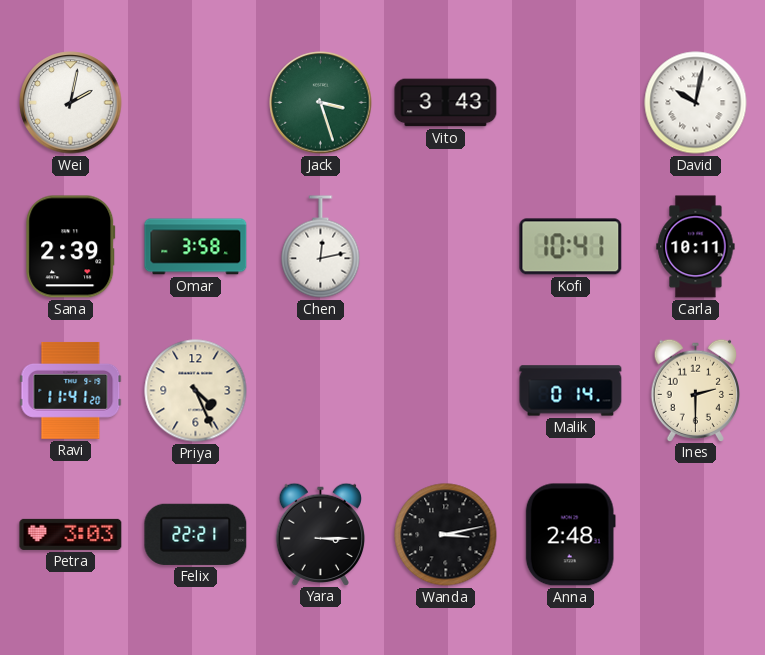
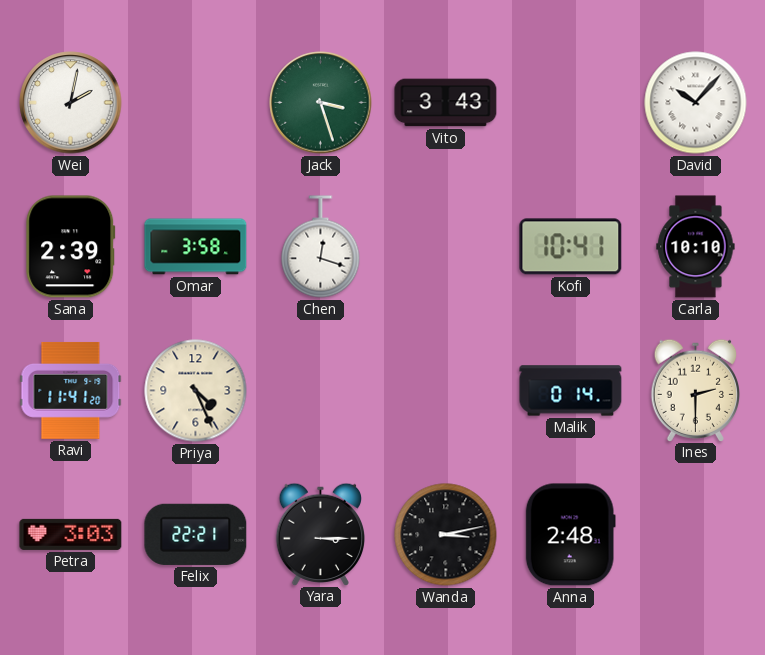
David: 10:02 -> 10:07 (696, 103)
Chen: 12:13 -> 12:18 (321, 247)
Carla: 10:11 -> 10:10 (696, 247)
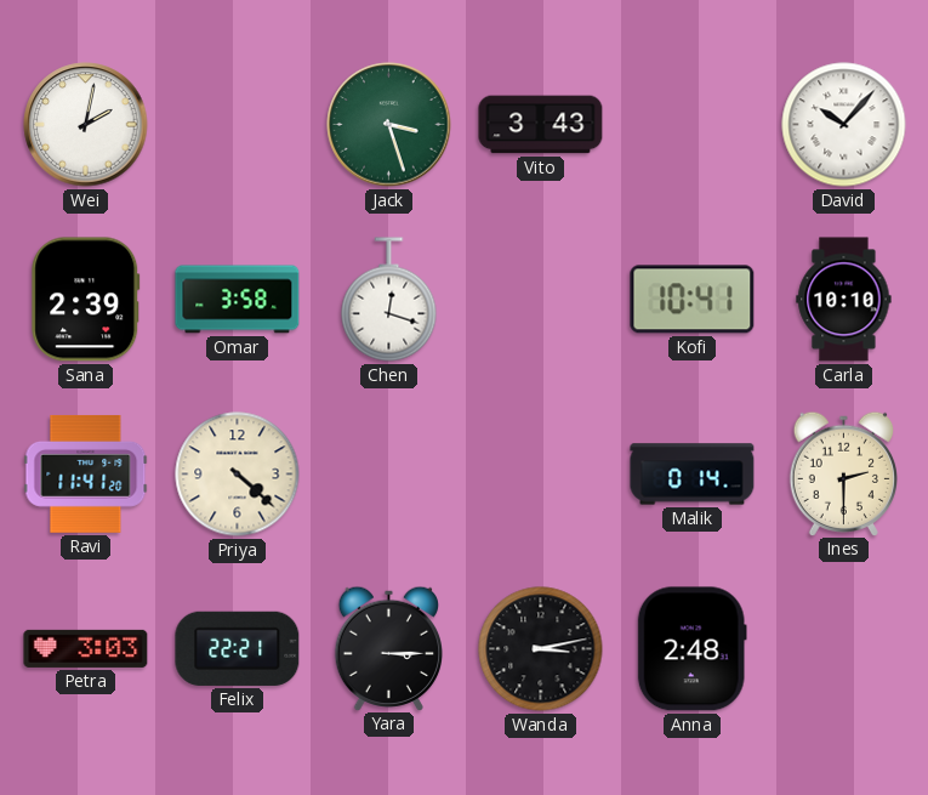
Priya: 4:26 -> 4:22 (238, 475)
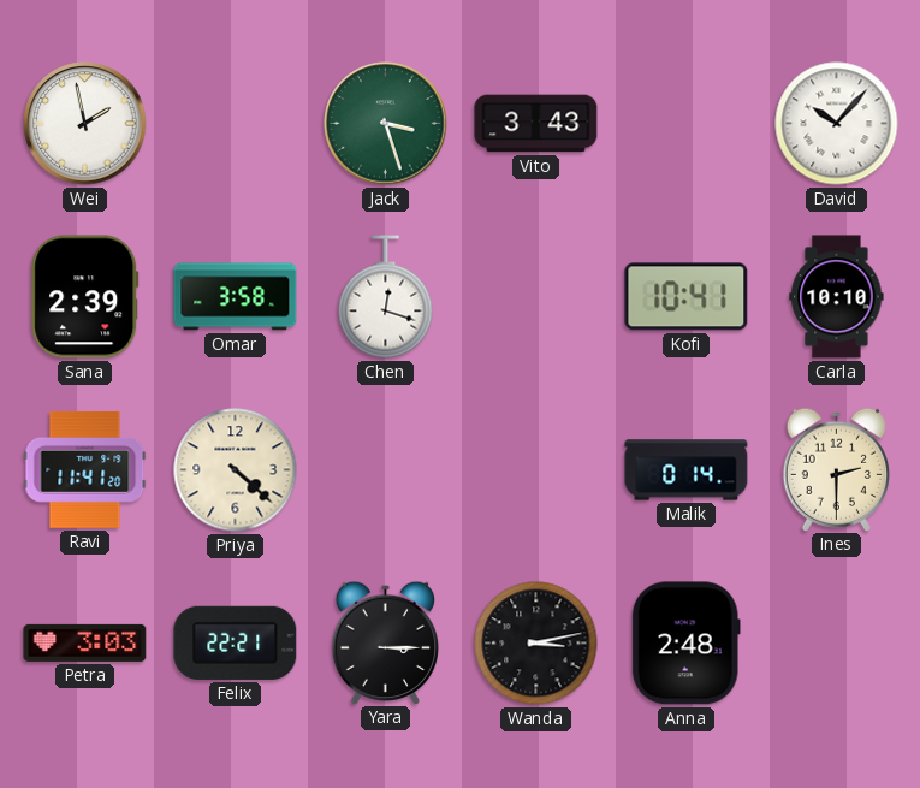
Wei: 2:02 -> 1:58 (85, 124)
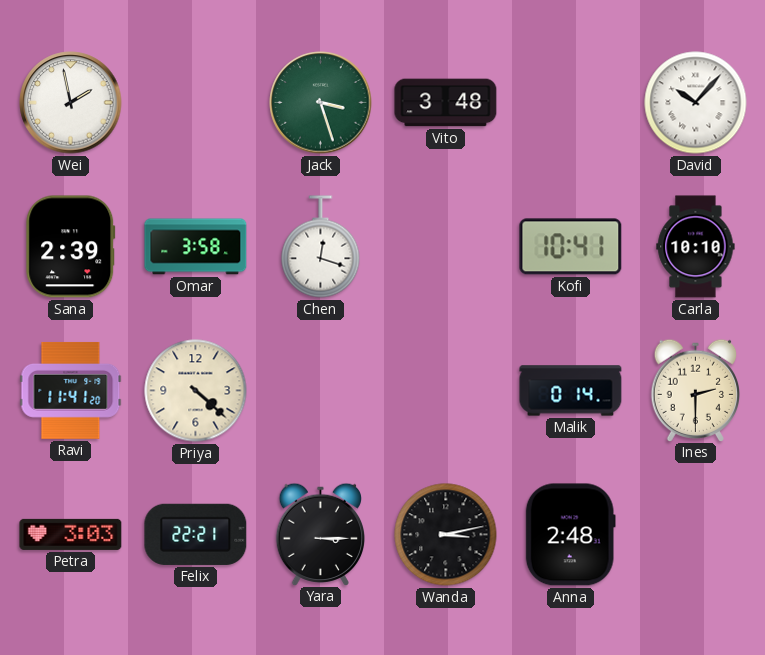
Vito: 3:43 -> 3:48 (446, 103)
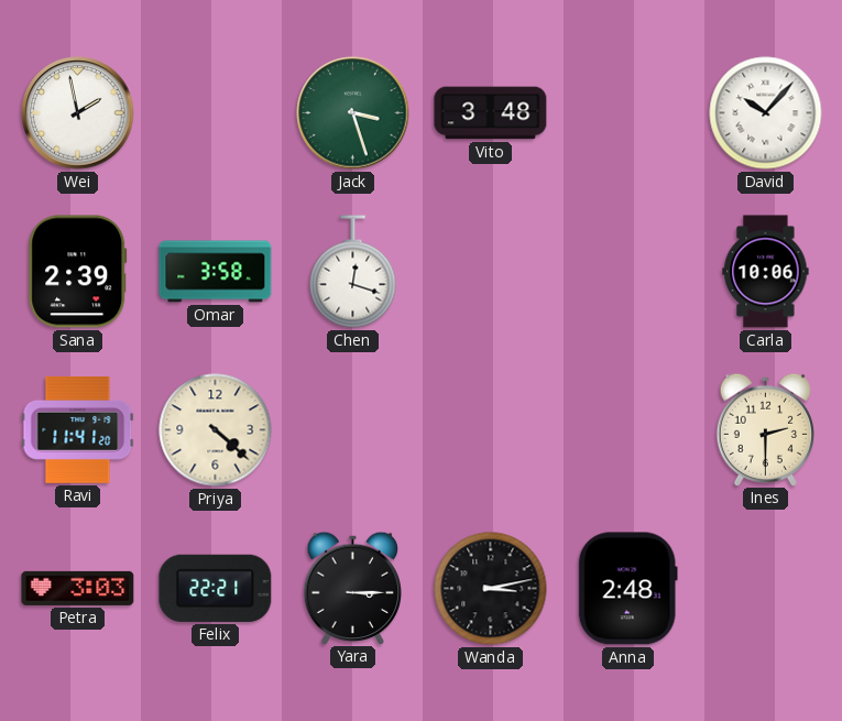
Kofi: 10:41 -> none (571, 247)
Carla: 10:10 -> 10:06 (766, 272)
Malik: 0:14 -> none (571, 391)
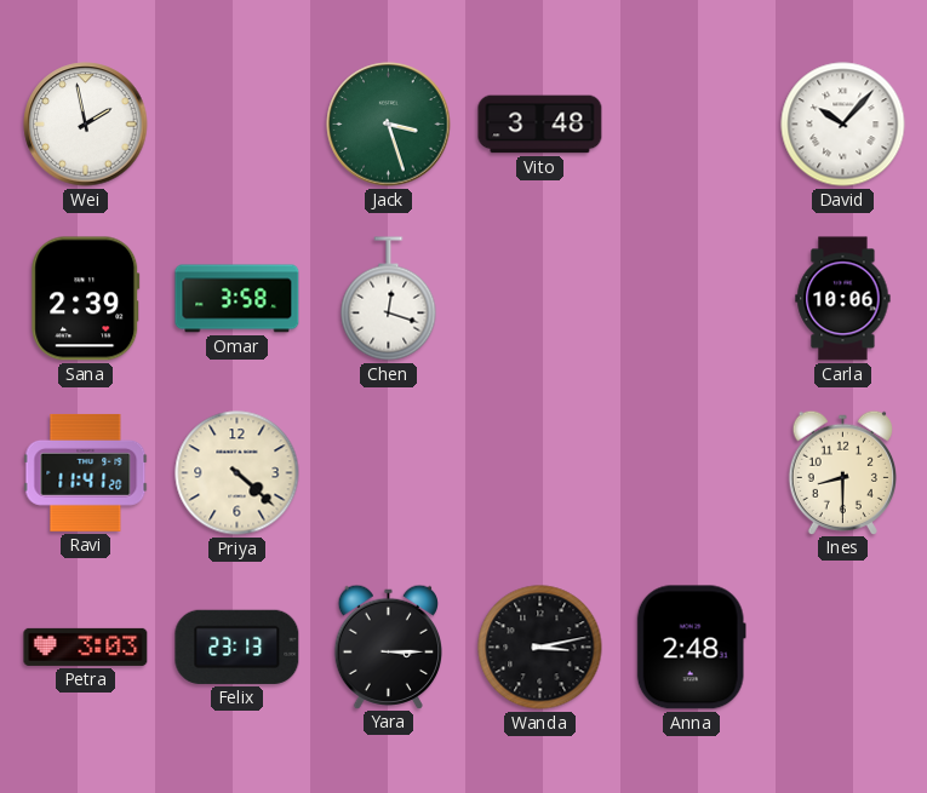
Ines: 2:30 -> 8:30 (842, 472)
Felix: 22:21 -> 23:13 (238, 647)
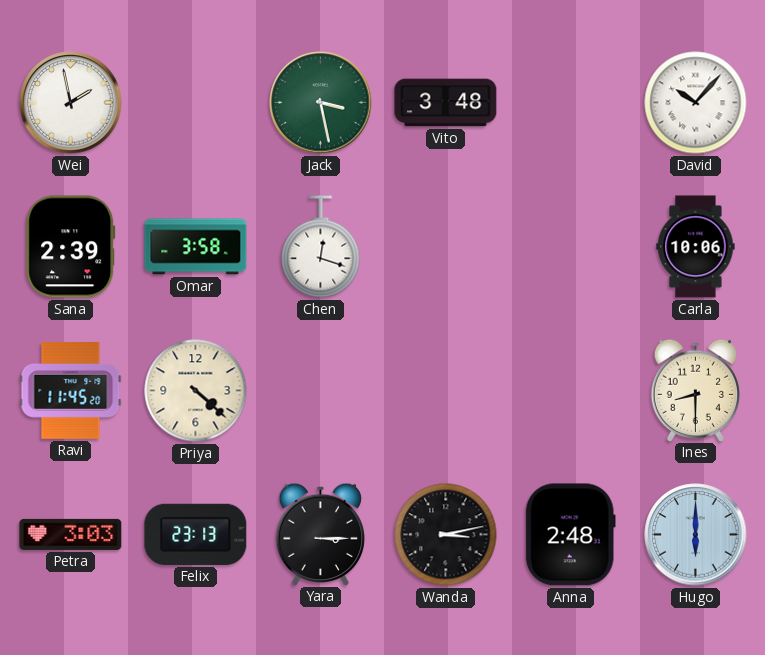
Jack: 3:27 -> 3:28 (321, 103)
Ravi: 11:41 -> 11:45 (71, 390)
Hugo: none -> 6:00 (696, 535)
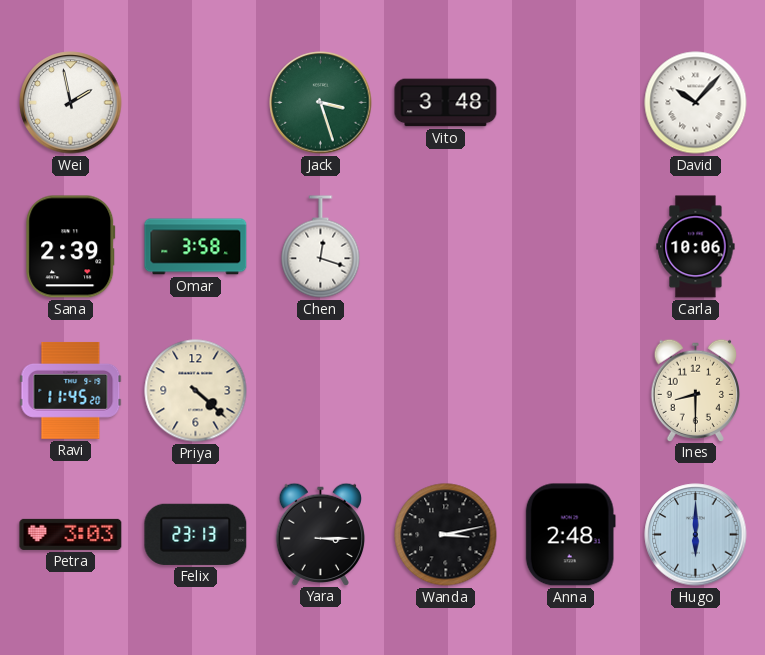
Jack: 3:28 -> 3:27 (321, 103)
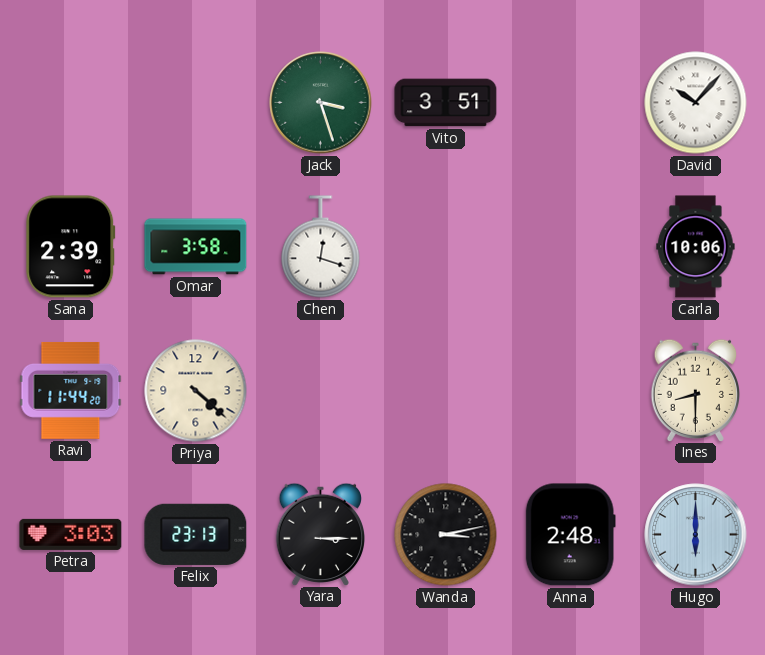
Wei: 1:58 -> none (71, 103)
Vito: 3:48 -> 3:51 (446, 103)
Ravi: 11:45 -> 11:44 (71, 390)
